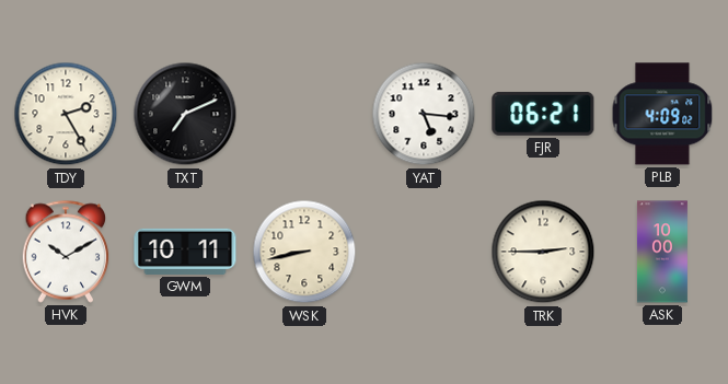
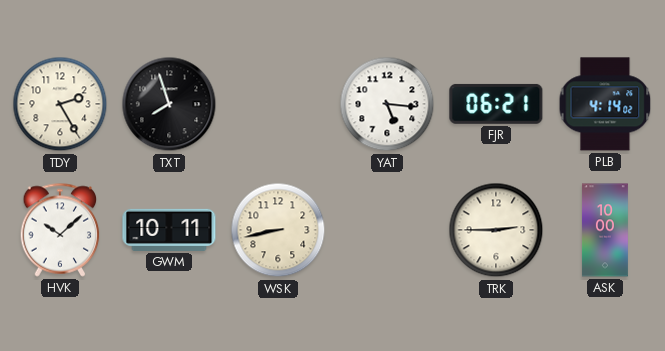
TXT: 7:11 -> 7:57 (169, 104)
PLB: 4:09 -> 4:14 (605, 104)
HVK: 10:10 -> 10:08 (60, 230)
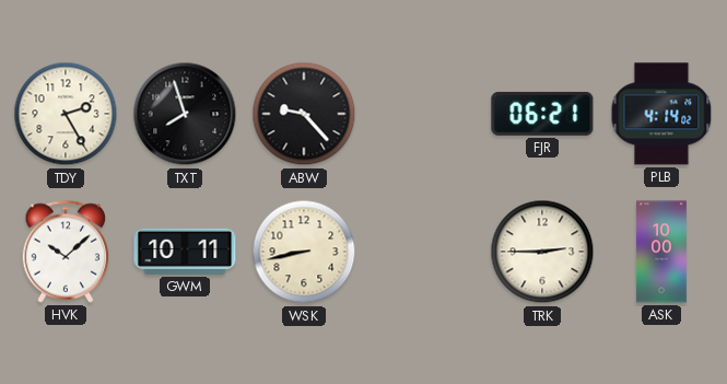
ABW: none -> 9:23 (304, 114)
YAT: 5:16 -> none (387, 104)
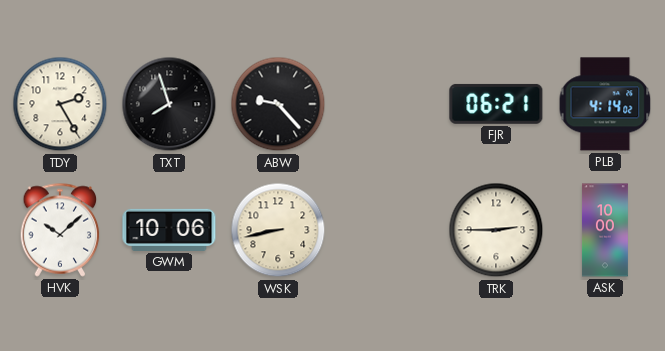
GWM: 10:11 -> 10:06 (169, 230)
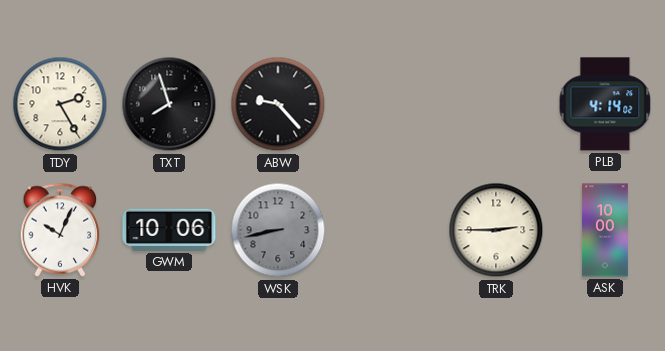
FJR: 06:21 -> none (496, 104)
HVK: 10:08 -> 10:04 (60, 230)
WSK dial: cream -> grey (278, 230)
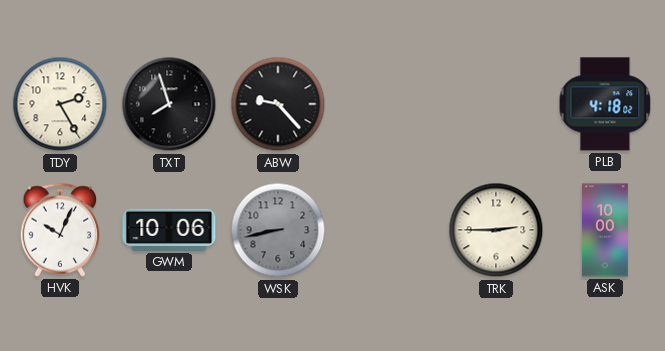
PLB: 4:14 -> 4:18 (605, 104)
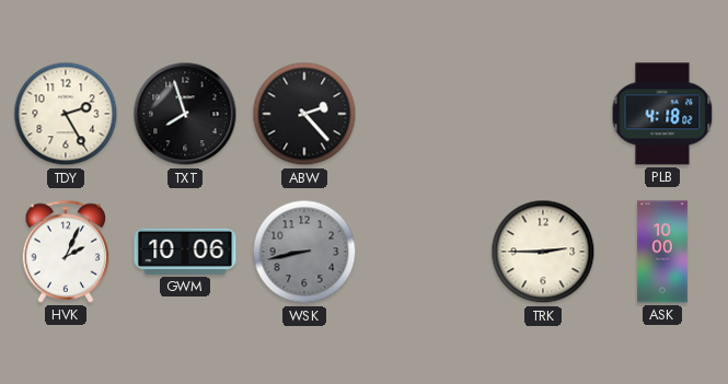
ABW: 9:23 -> 2:23 (304, 114)
HVK: 10:04 -> 2:04 (66, 252)
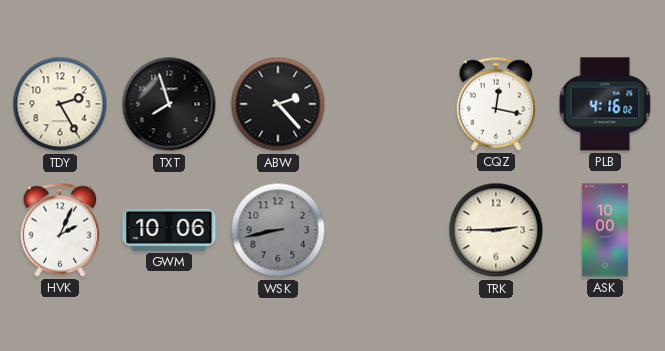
CQZ: none -> 12:17 (496, 104)
PLB: 4:18 -> 4:16 (605, 104)
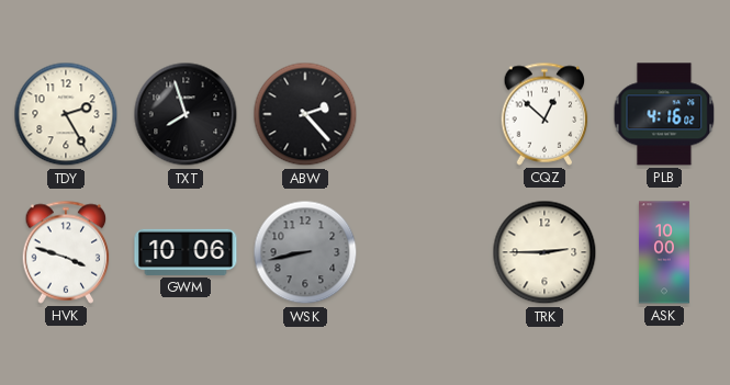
CQZ: 12:17 -> 12:52 (544, 114)
HVK: 2:04 -> 3:48 (66, 252)
